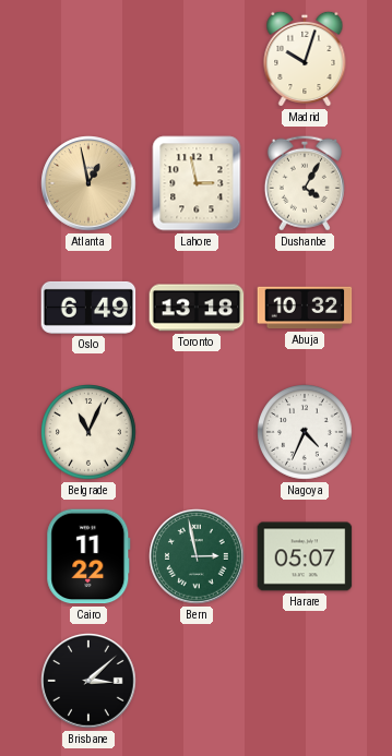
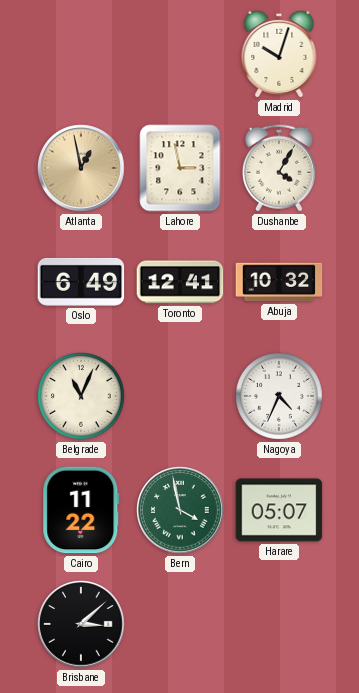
Toronto: 13:18 -> 12:41 (180, 282)
Bern: 2:58 -> 3:58 (180, 510)
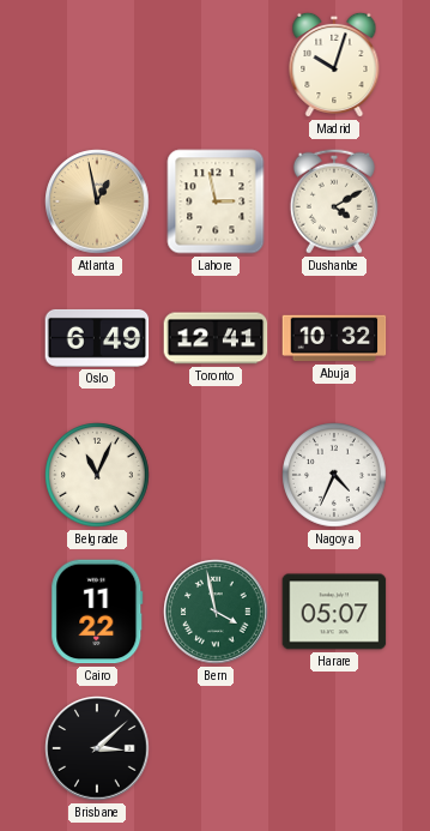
Dushanbe: 4:05 -> 4:10 (334, 201)
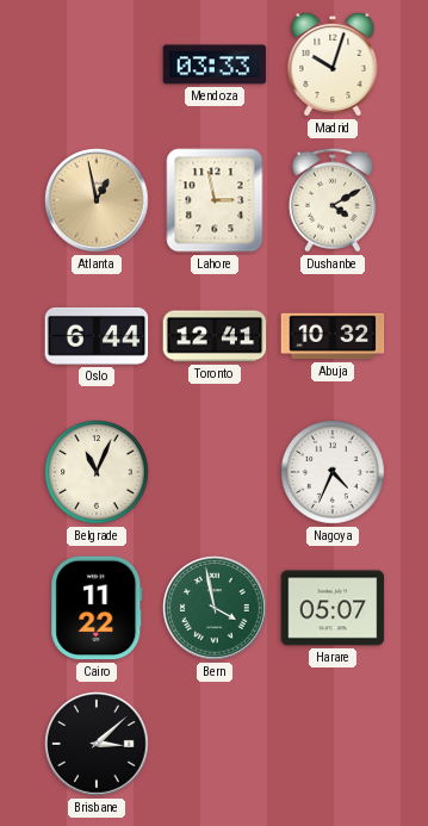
Mendoza: none -> 03:33 (215, 64)
Oslo: 6:49 -> 6:44 (97, 336)
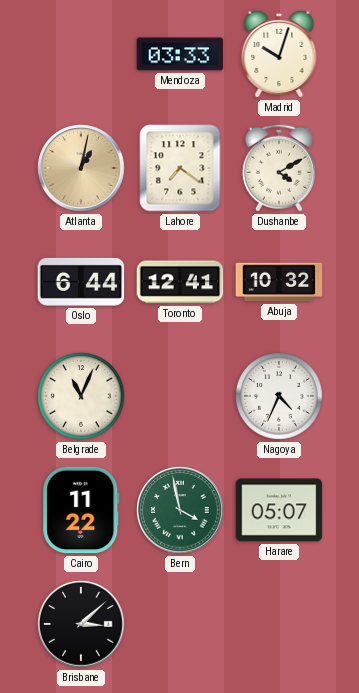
Atlanta: 12:58 -> 1:02 (81, 168)
Lahore: 2:58 -> 7:21 (180, 168)
